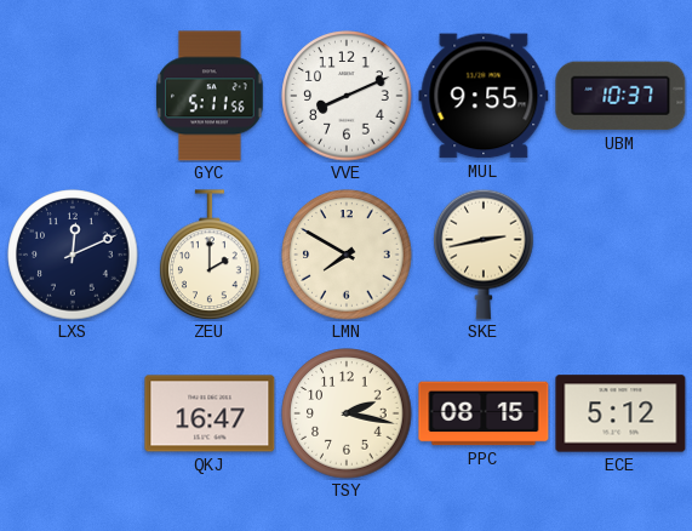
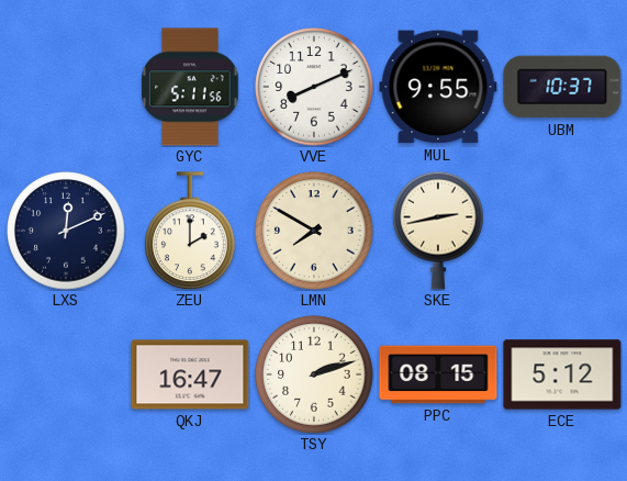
TSY: 2:17 -> 2:12 (314, 374)
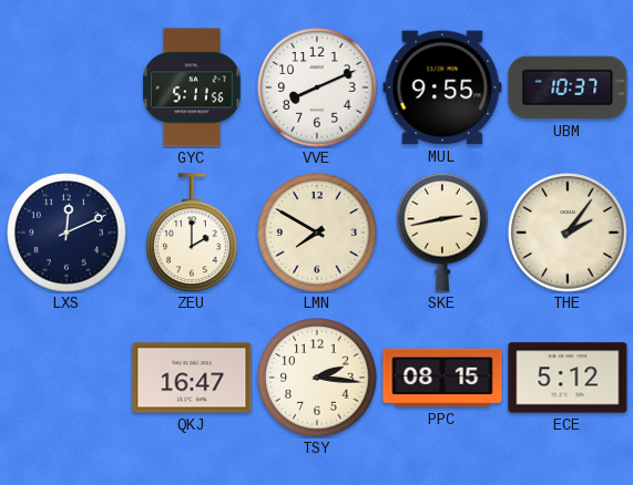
THE: none -> 2:06 (568, 233)
TSY: 2:12 -> 2:16 (317, 378)
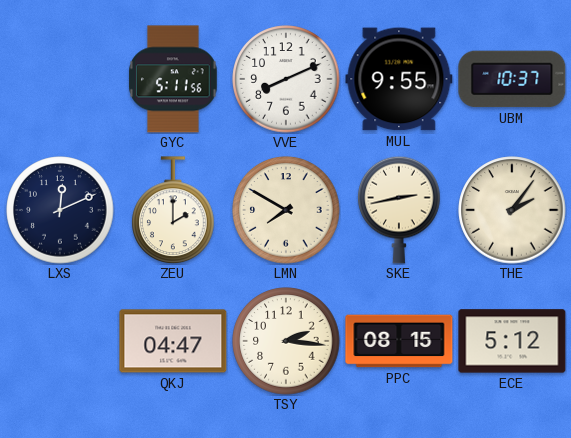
QKJ: 16:47 -> 04:47 (173, 341)
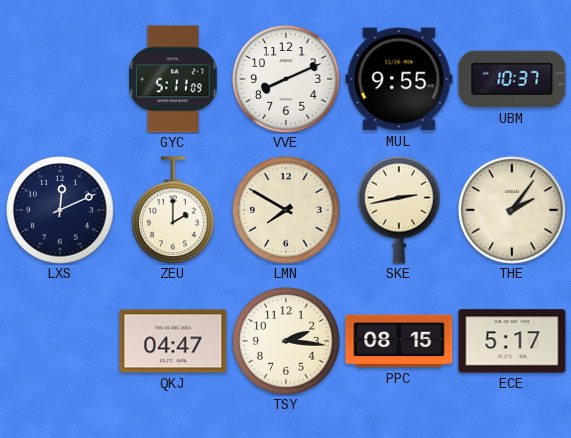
GYC: 5:11:56 -> 5:11:09 (173, 79)
ECE: 5:12 -> 5:17 (512, 341)
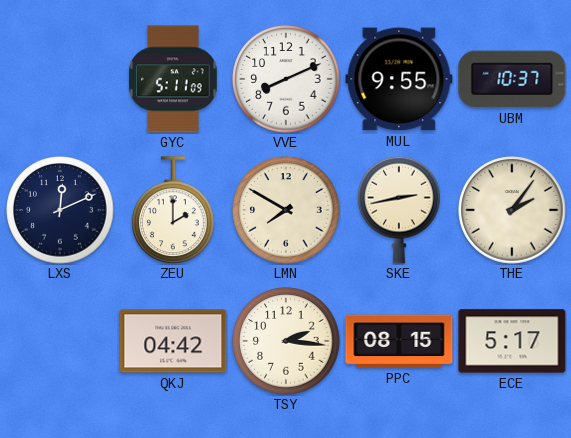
QKJ: 04:47 -> 04:42 (173, 341)
